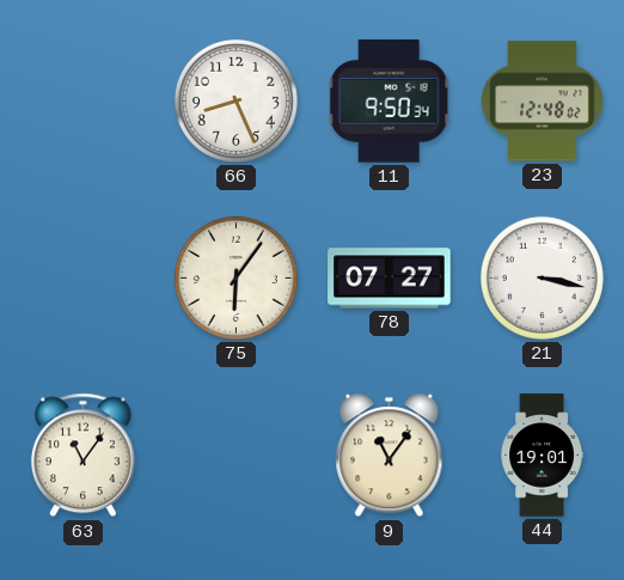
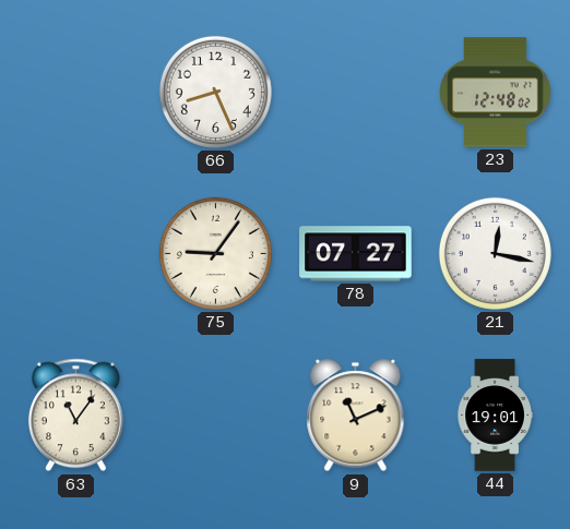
11: 9:50 -> none (390, 102)
75: 6:06 -> 9:06 (215, 253)
21: 3:17 -> 12:17 (495, 253)
9: 11:06 -> 11:11 (356, 416)
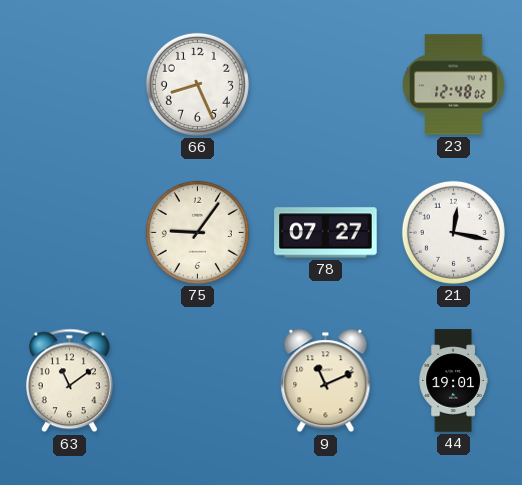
63: 11:06 -> 11:09 (69, 381)
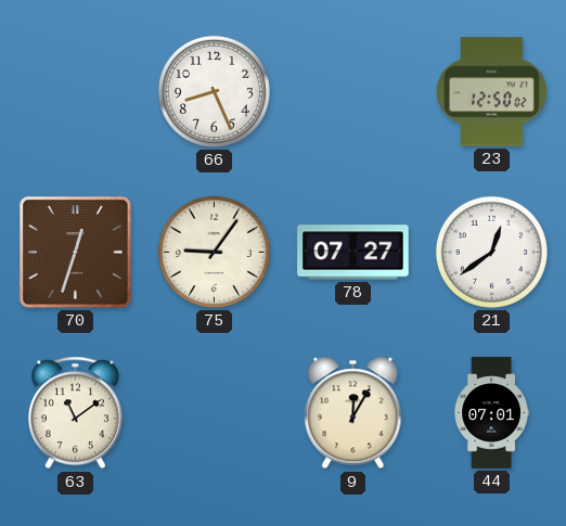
23: 12:48 -> 12:50 (492, 92)
70: none -> 12:33 (76, 253)
21: 12:17 -> 12:39 (491, 252)
9: 11:11 -> 12:05 (353, 413)
44: 19:01 -> 07:01 (491, 413)
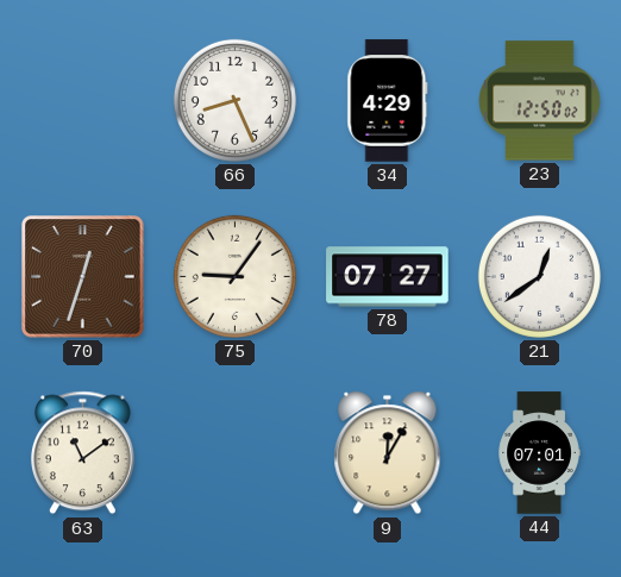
34: none -> 4:29 (388, 101)
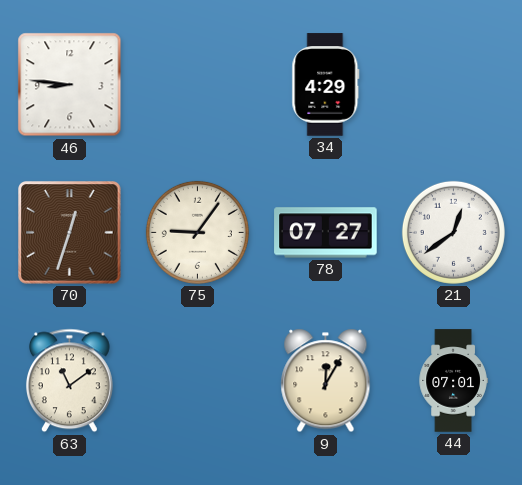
46: none -> 8:46 (70, 85)
66: 8:26 -> none (234, 100)
23: 12:50 -> none (540, 101)
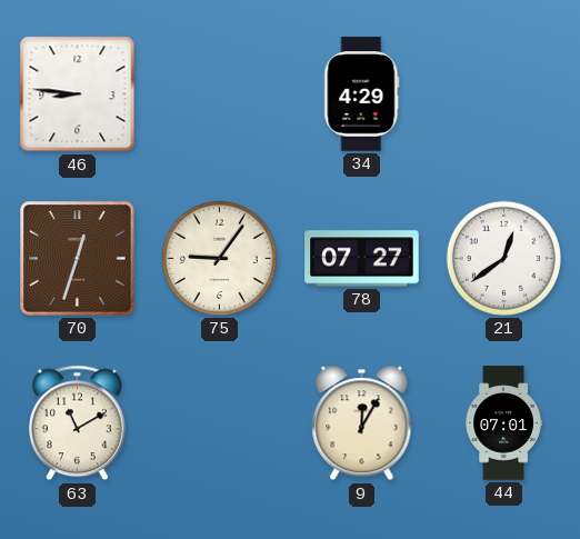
63: 11:09 -> 11:10 (77, 423)
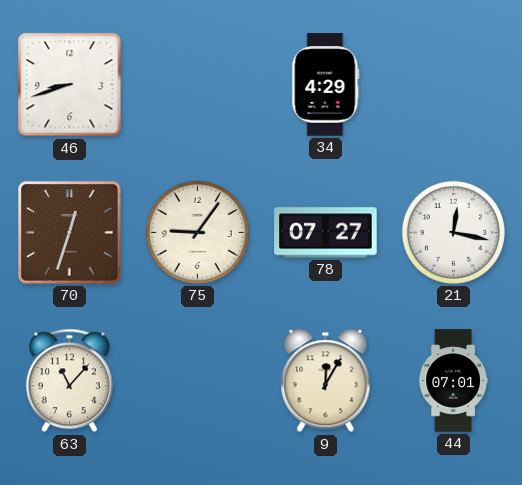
46: 8:46 -> 8:42 (70, 85)
21: 12:39 -> 12:17 (453, 232)
63: 11:10 -> 11:07 (69, 381)
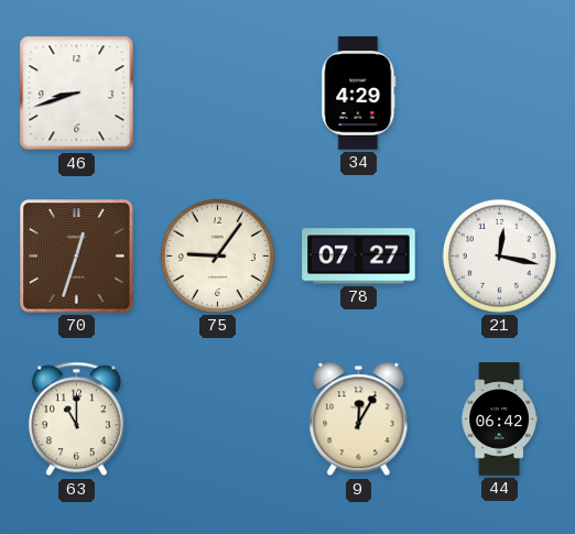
63: 11:07 -> 11:00 (76, 419)
44: 07:01 -> 06:42 (499, 419)
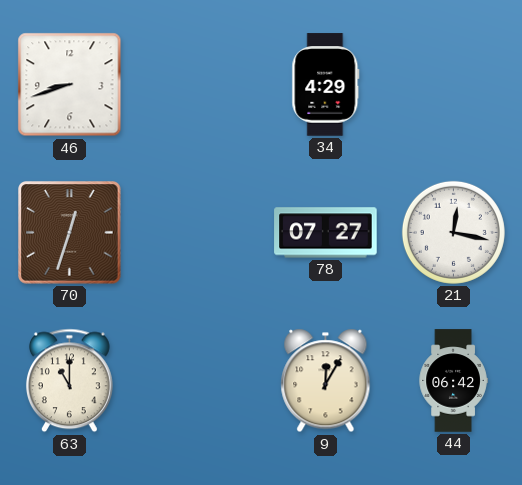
75: 9:06 -> none (217, 255)
